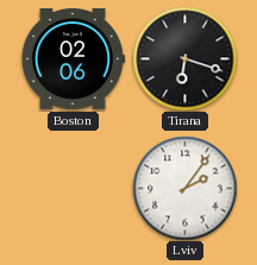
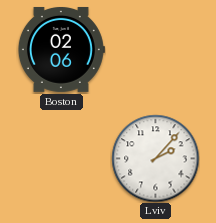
Tirana: 6:18 -> none (184, 58)
Lviv: 2:06 -> 2:07 (155, 158)
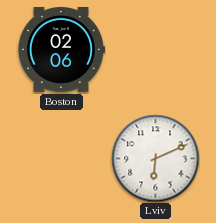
Lviv: 2:07 -> 6:11 (155, 158)
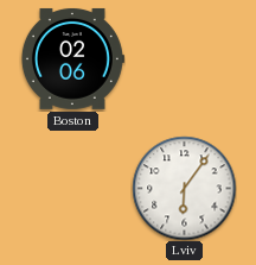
Lviv: 6:11 -> 6:06 (184, 188)
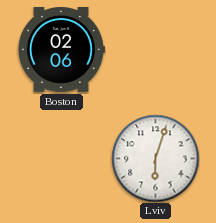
Lviv: 6:06 -> 6:03 (155, 158)
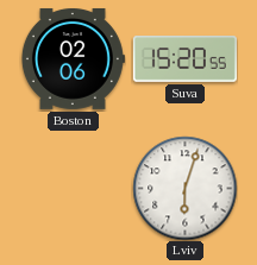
Suva: none -> 15:20 (184, 59)
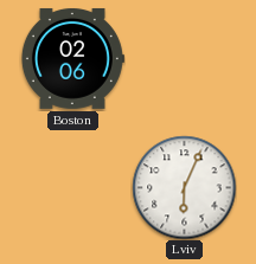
Suva: 15:20 -> none (184, 59)
Lviv: 6:03 -> 6:04 (184, 187)
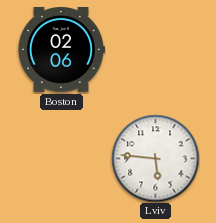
Lviv: 6:04 -> 5:46 (155, 158)
